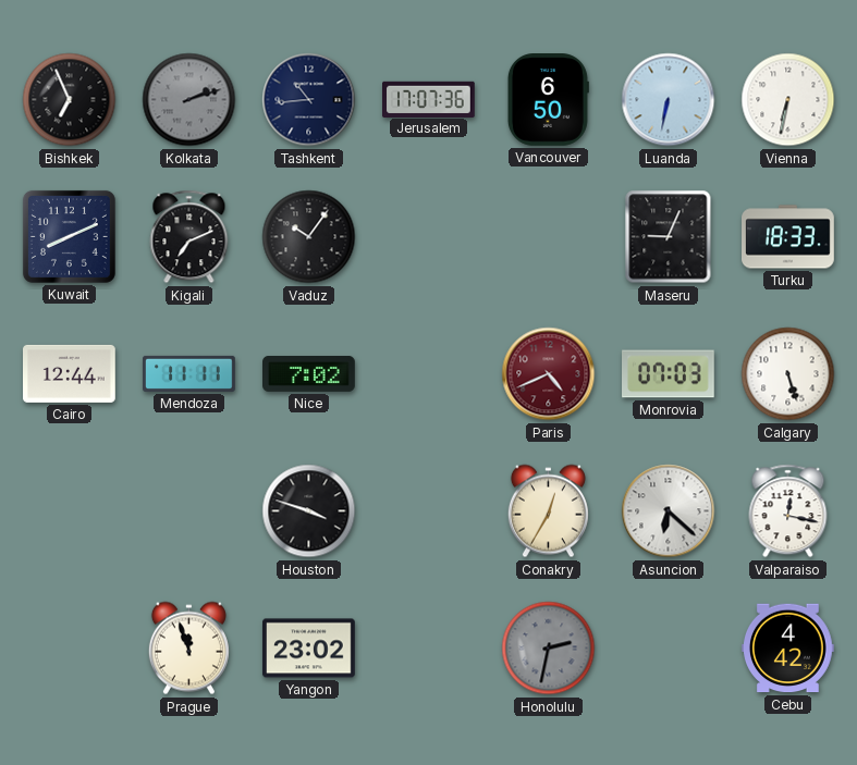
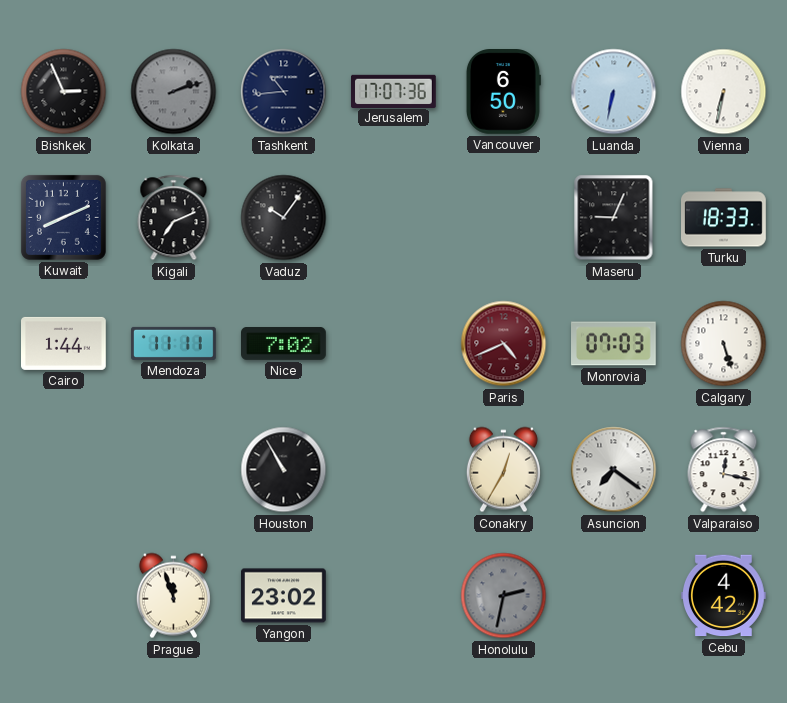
Bishkek: 6:56 -> 2:56 (64, 92)
Cairo: 12:44 -> 1:44 (64, 343)
Houston: 3:48 -> 10:55 (284, 470)
Asuncion: 6:22 -> 7:21 (614, 470)
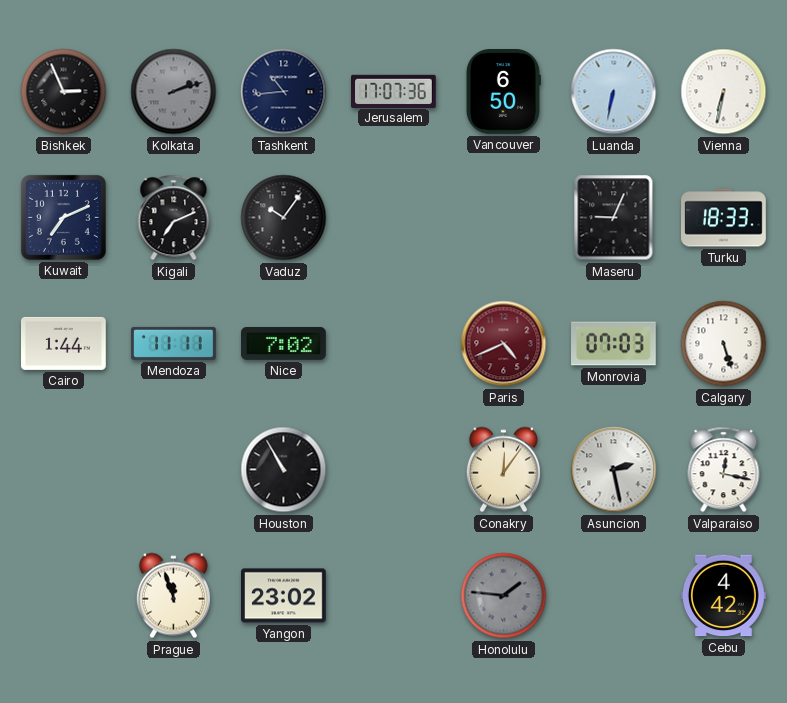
Kuwait: 8:11 -> 7:11 (63, 217)
Conakry: 12:35 -> 12:06 (503, 470)
Asuncion: 7:21 -> 2:28 (614, 470)
Honolulu: 2:32 -> 1:46 (504, 596)
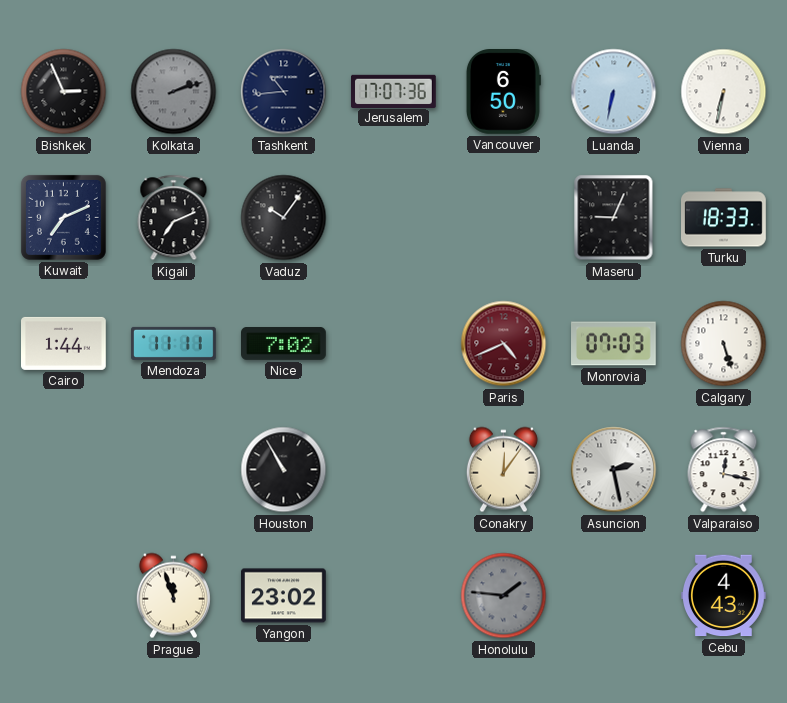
Cebu: 4:42 -> 4:43 (724, 596)
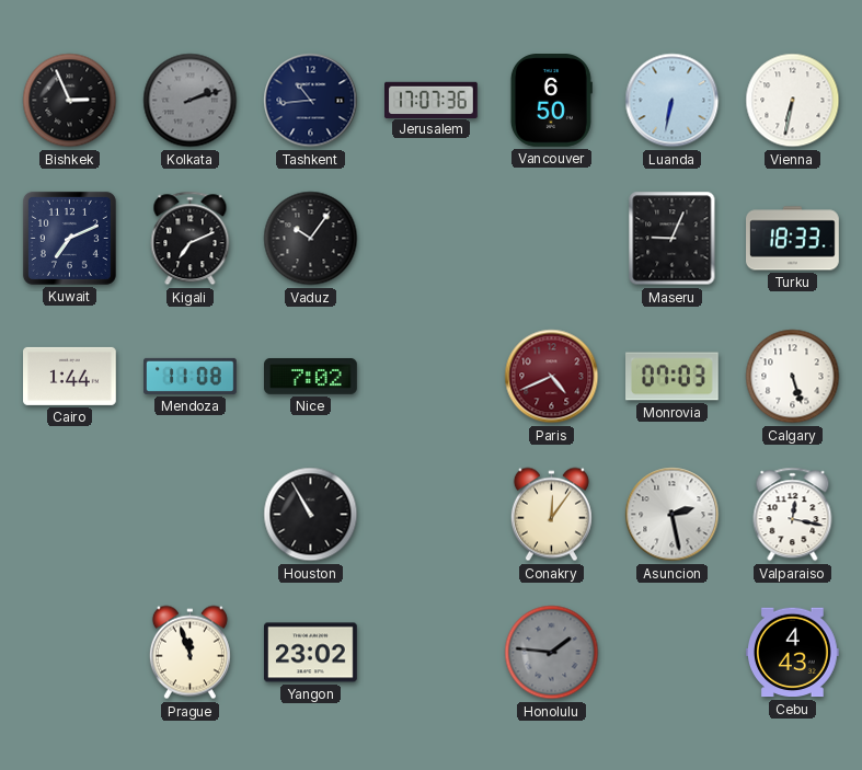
Mendoza: 11:11 -> 11:08 (191, 376)
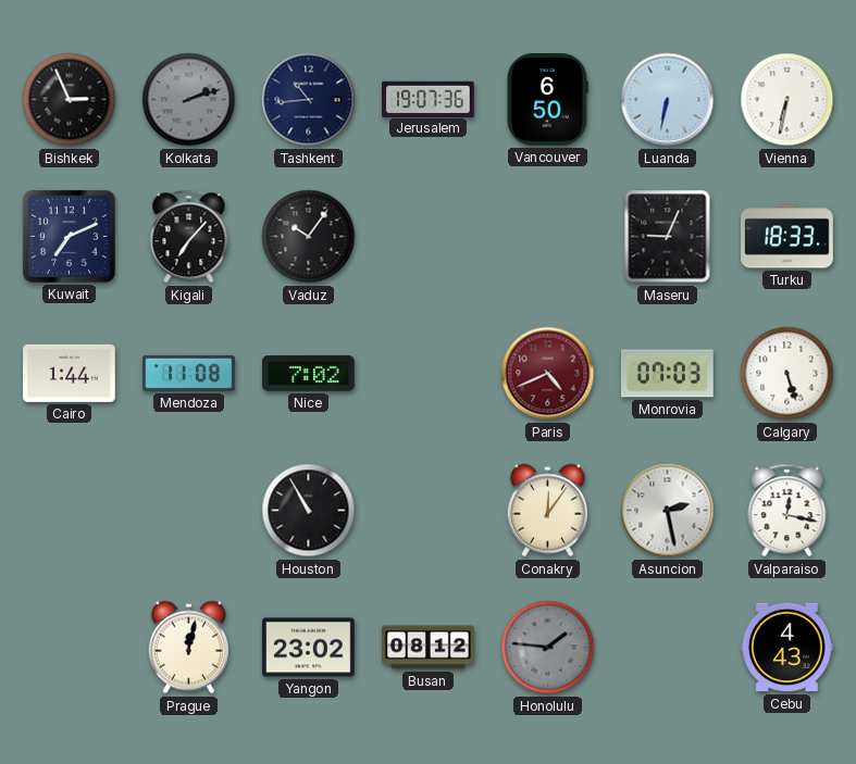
Jerusalem: 17:07 -> 19:07 (429, 99)
Kigali: 7:11 -> 7:07 (189, 237)
Prague: 11:57 -> 12:02 (188, 648)
Busan: none -> 08:12 (429, 648)
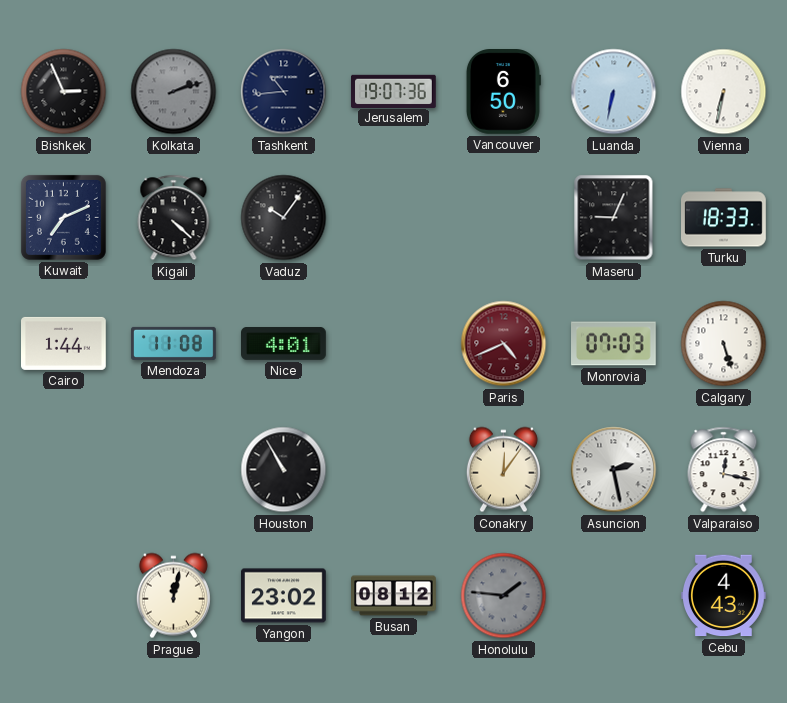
Kigali: 7:07 -> 4:22 (174, 218)
Nice: 7:02 -> 4:01 (284, 344)
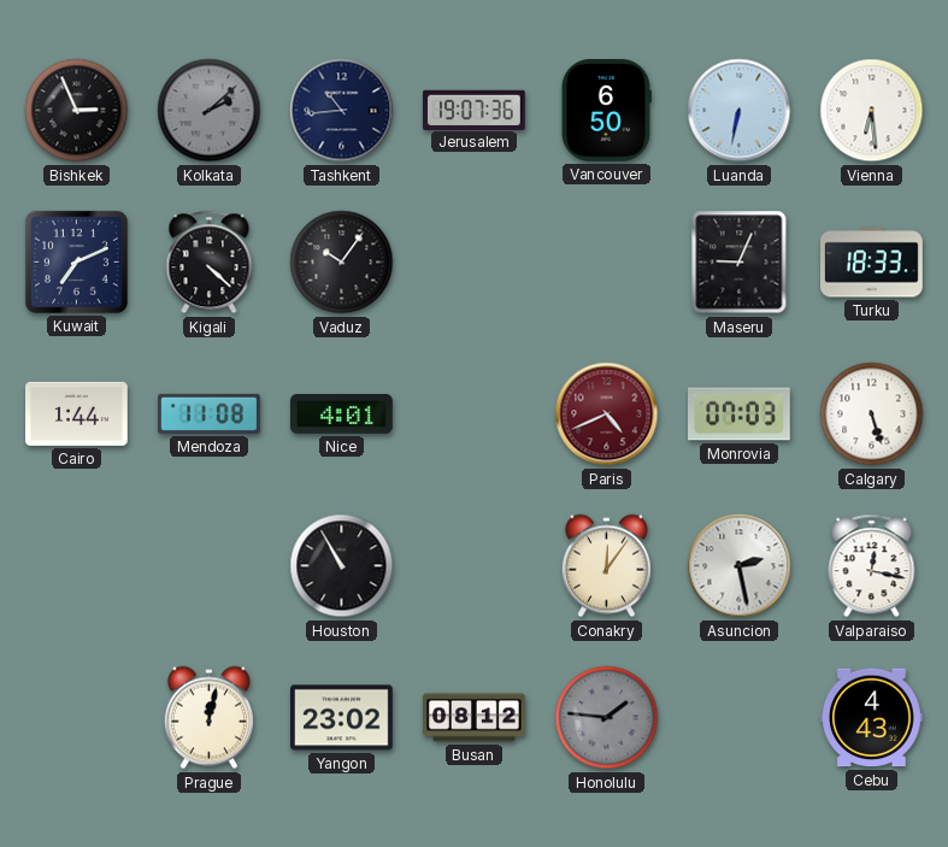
Kolkata: 2:12 -> 2:08 (210, 111)
Vienna: 6:32 -> 6:29 (872, 111)
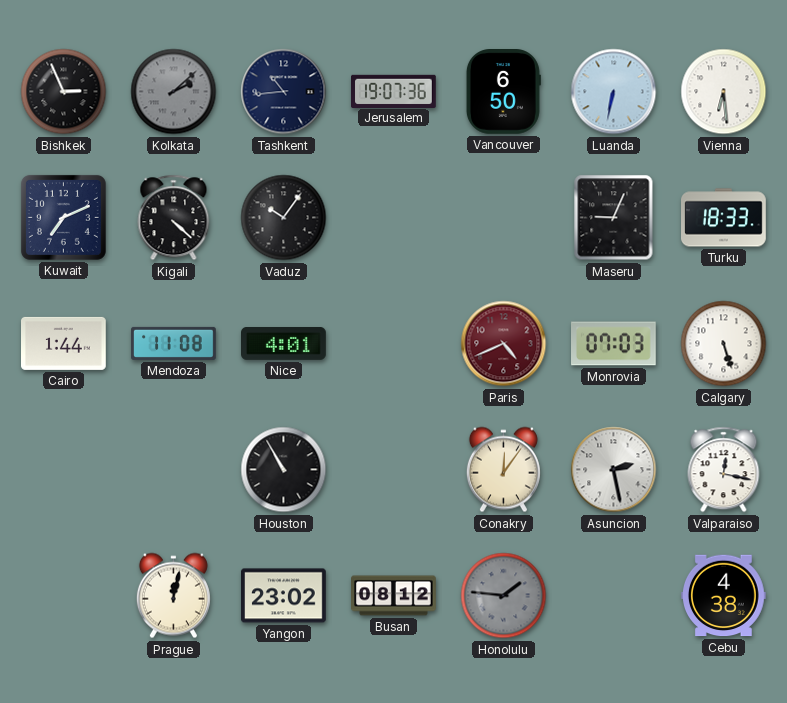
Cebu: 4:43 -> 4:38 (724, 596)
